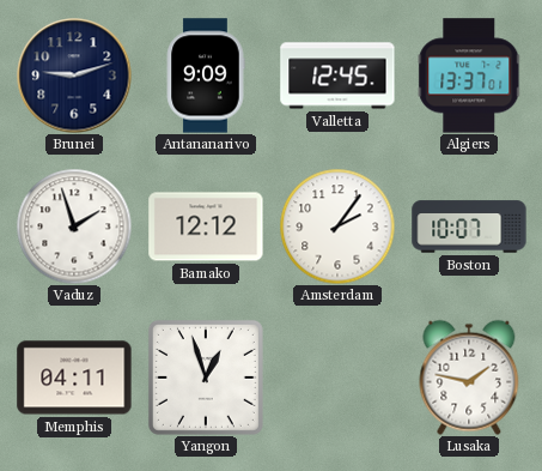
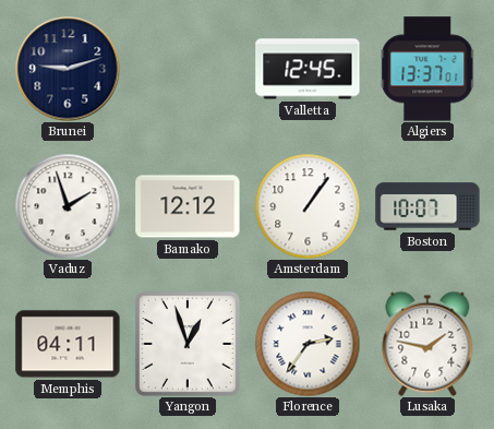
Antananarivo: 9:09 -> none (206, 76)
Amsterdam: 2:06 -> 1:06 (308, 206)
Florence: none -> 2:36 (308, 344)
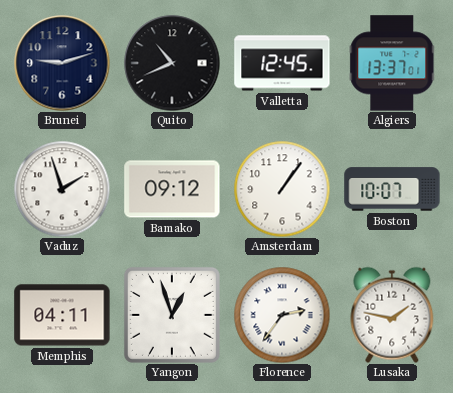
Quito: none -> 10:41 (172, 63)
Bamako: 12:12 -> 09:12 (172, 189)
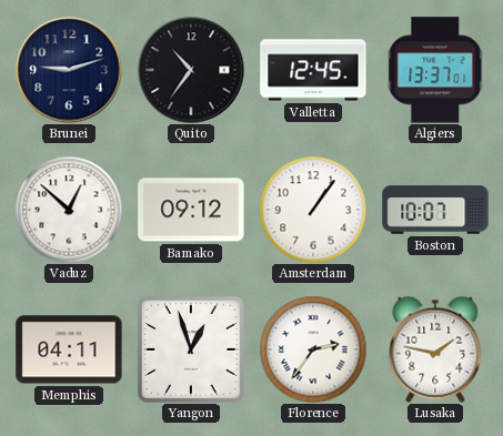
Quito: 10:41 -> 10:36 (191, 70)
Vaduz: 1:57 -> 12:52 (69, 210)
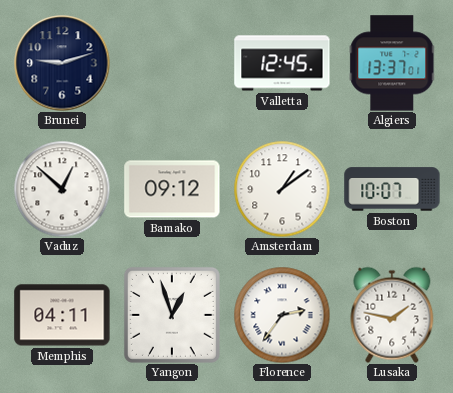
Quito: 10:36 -> none (191, 70)
Amsterdam: 1:06 -> 1:09 (282, 189)
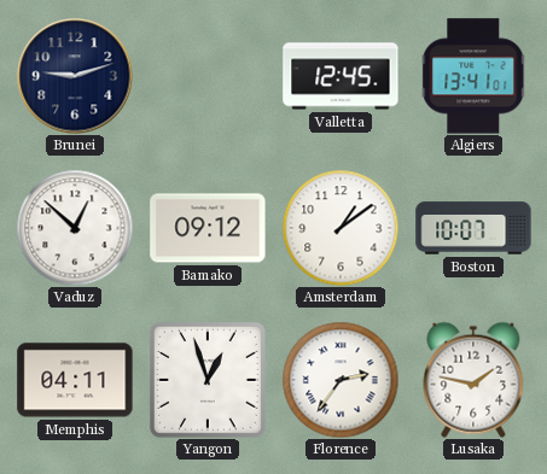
Algiers: 13:37 -> 13:41 (473, 76)
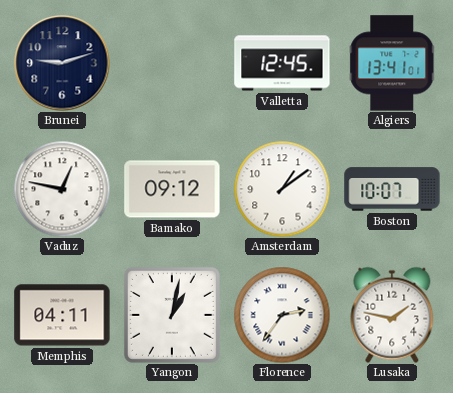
Vaduz: 12:52 -> 12:47 (62, 189)
Yangon: 12:57 -> 1:02 (172, 315)
